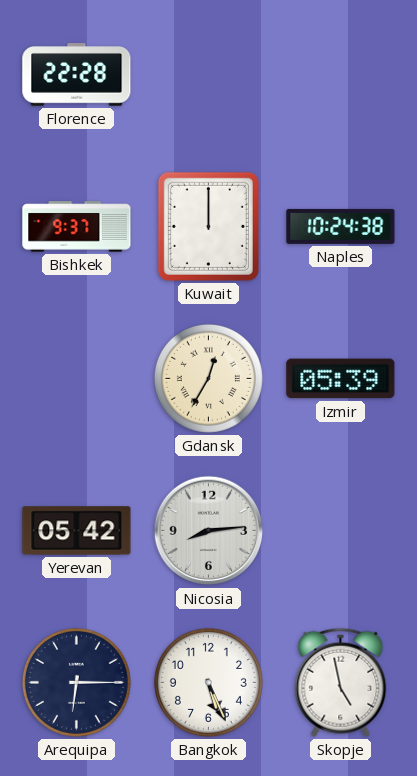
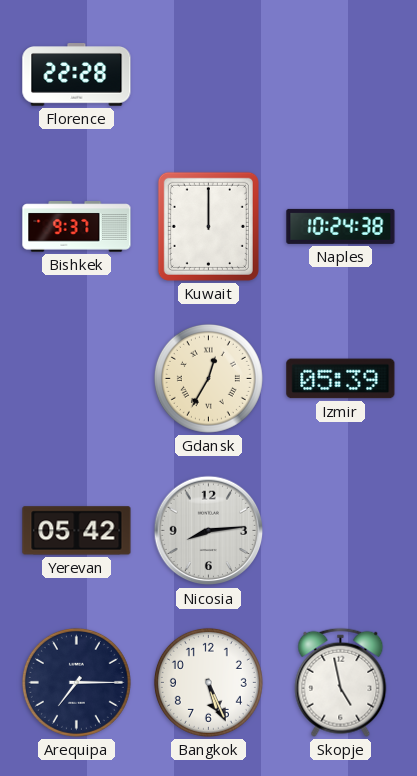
Arequipa: 6:15 -> 7:15 (76, 682)
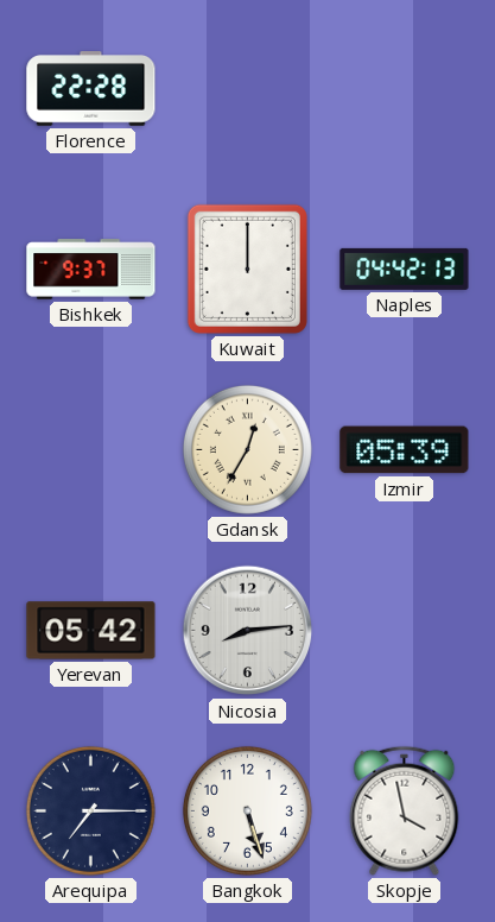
Naples: 10:24 -> 04:42 (405, 269)
Bangkok: 5:26 -> 5:27 (247, 810)
Skopje: 4:58 -> 3:58 (405, 810)
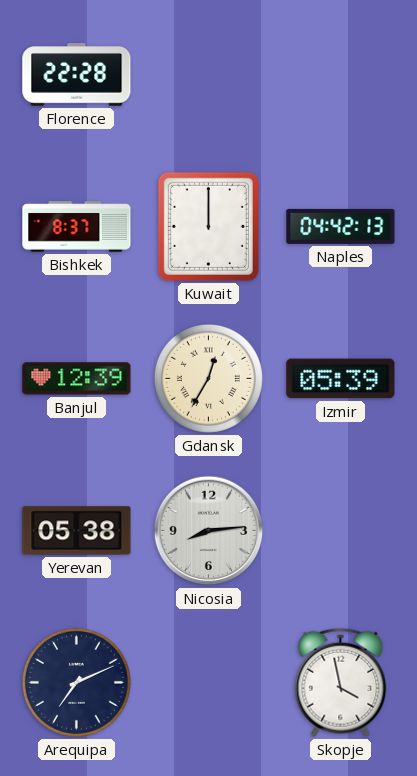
Bishkek: 9:37 -> 8:37 (77, 227)
Banjul: none -> 12:39 (77, 379)
Yerevan: 05:42 -> 05:38 (77, 531)
Arequipa: 7:15 -> 7:11 (76, 682)
Bangkok: 5:27 -> none (247, 810)
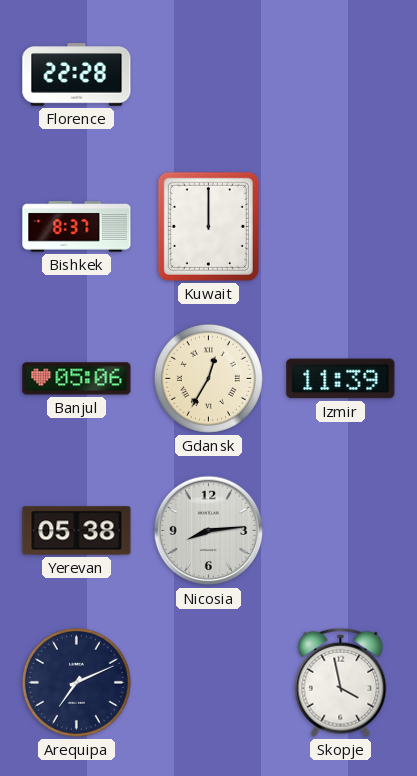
Naples: 04:42 -> none (341, 226)
Banjul: 12:39 -> 05:06 (77, 379)
Izmir: 05:39 -> 11:39 (341, 379)
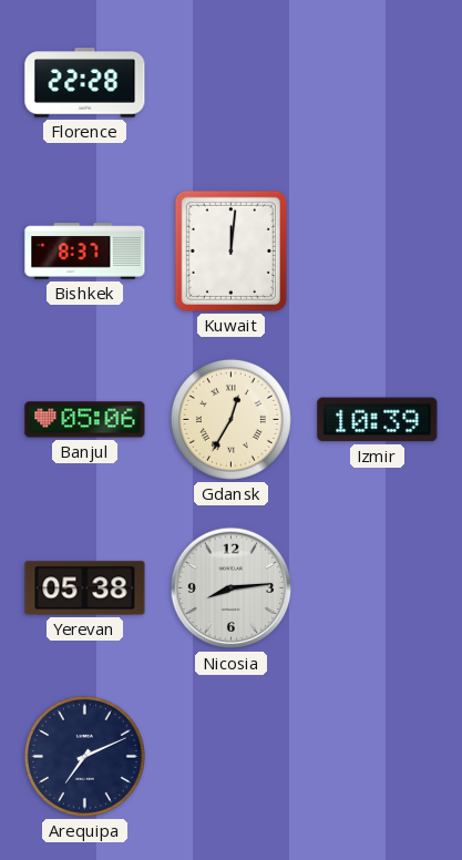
Kuwait: 12:00 -> 12:01 (230, 250)
Izmir: 11:39 -> 10:39 (378, 420)
Skopje: 3:58 -> none (341, 682)
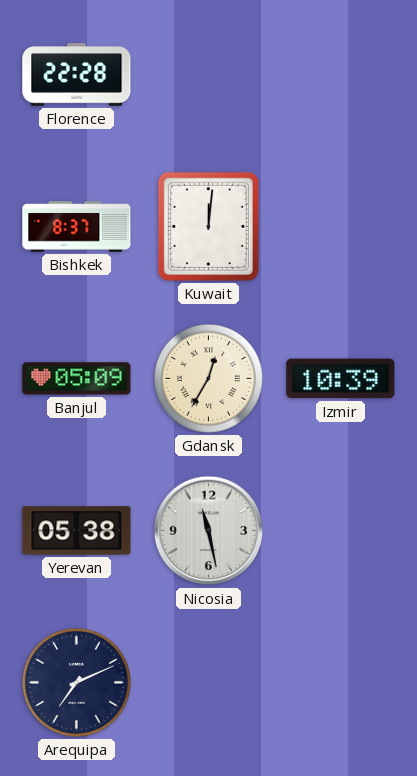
Banjul: 05:06 -> 05:09 (77, 379)
Nicosia: 8:14 -> 11:28 (209, 531)
